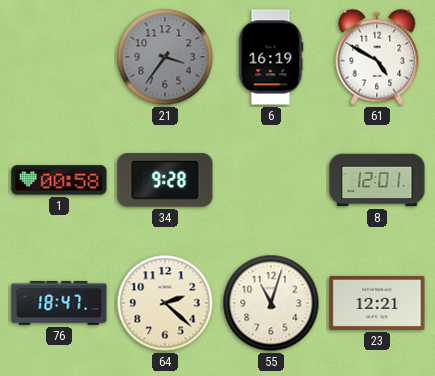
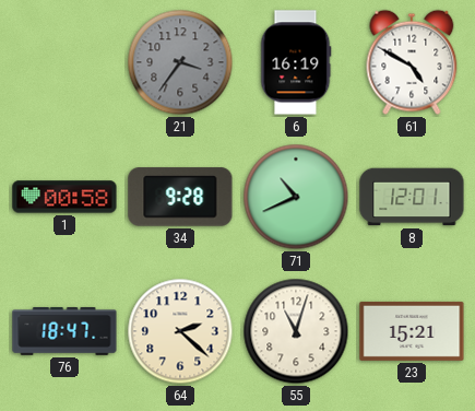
71: none -> 10:41 (296, 197)
23: 12:21 -> 15:21 (412, 331)
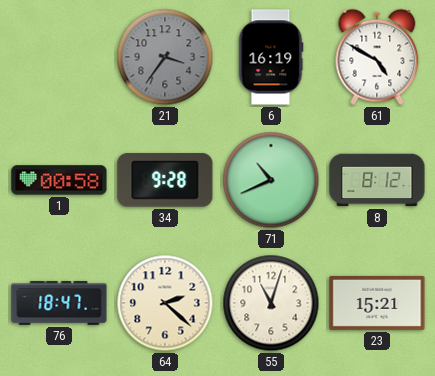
8: 12:01 -> 8:12 (377, 180)
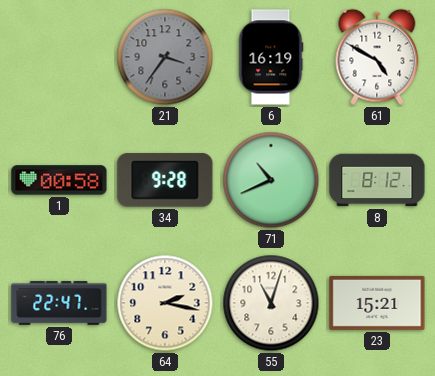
76: 18:47 -> 22:47 (59, 303)
64: 2:22 -> 2:17 (165, 303)
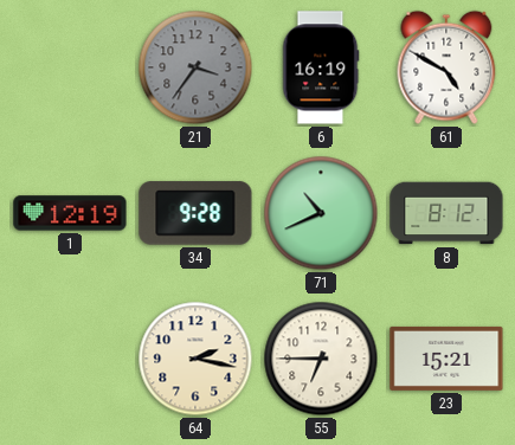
1: 00:58 -> 12:19 (70, 213)
76: 22:47 -> none (59, 303)
55: 11:03 -> 6:45 (321, 359)
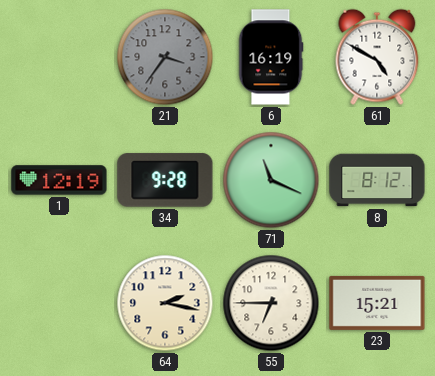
71: 10:41 -> 11:19 (271, 180)
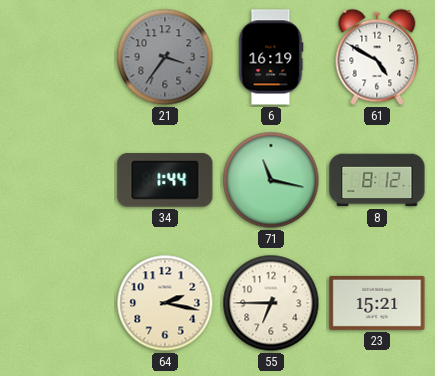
1: 12:19 -> none (59, 180)
34: 9:28 -> 1:44 (165, 180)
71: 11:19 -> 11:17 (271, 180)
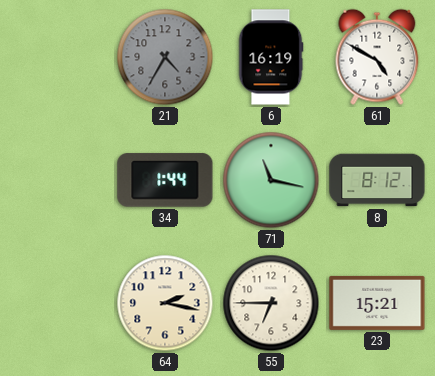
21: 3:36 -> 4:35 (165, 57)
